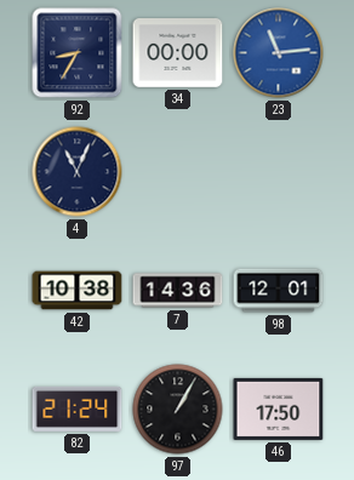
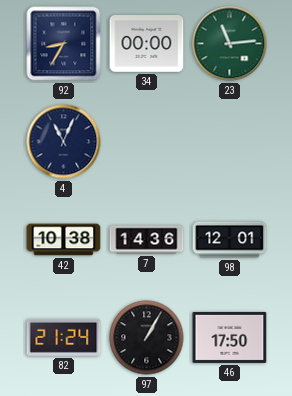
23 dial: blue -> green (230, 44)
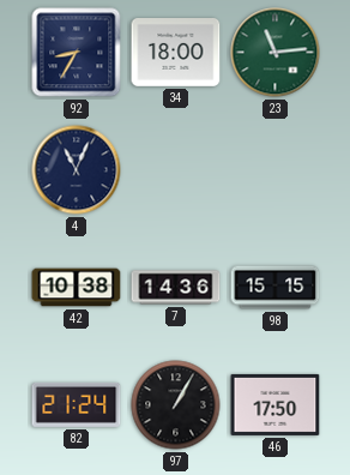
34: 00:00 -> 18:00 (176, 53)
98: 12:01 -> 15:15 (276, 288)
